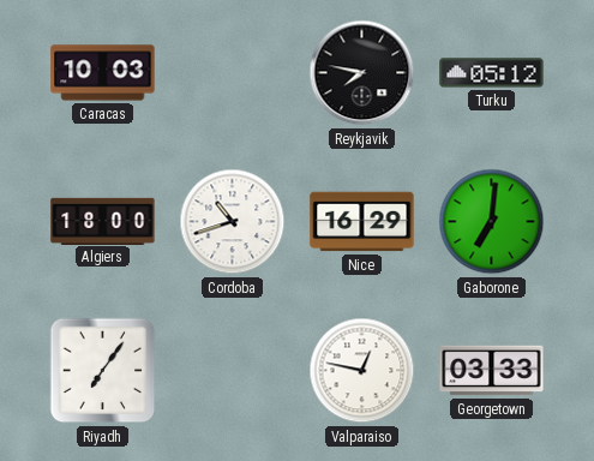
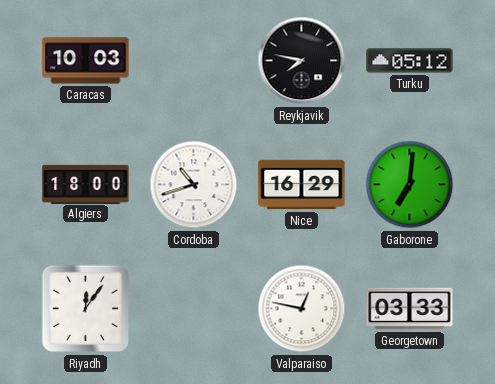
Riyadh: 7:06 -> 12:06 (86, 309)
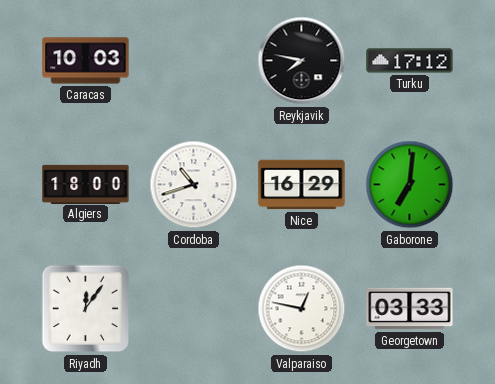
Turku: 05:12 -> 17:12 (410, 61)
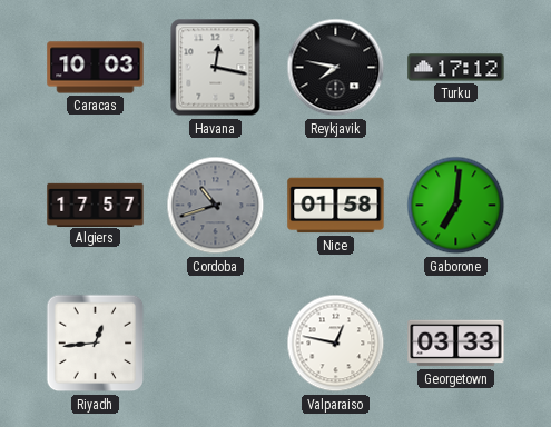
Havana: none -> 12:17 (216, 68)
Algiers: 18:00 -> 17:57 (96, 205)
Cordoba dial: white -> grey (216, 206)
Nice: 16:29 -> 01:58 (336, 206)
Riyadh: 12:06 -> 12:44 (96, 344)
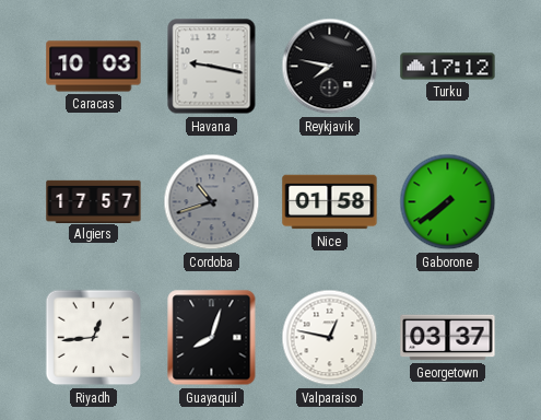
Havana: 12:17 -> 9:17 (212, 67)
Gaborone: 7:01 -> 7:39 (448, 202)
Guayaquil: none -> 8:03 (212, 338)
Georgetown: 03:33 -> 03:37 (448, 338)
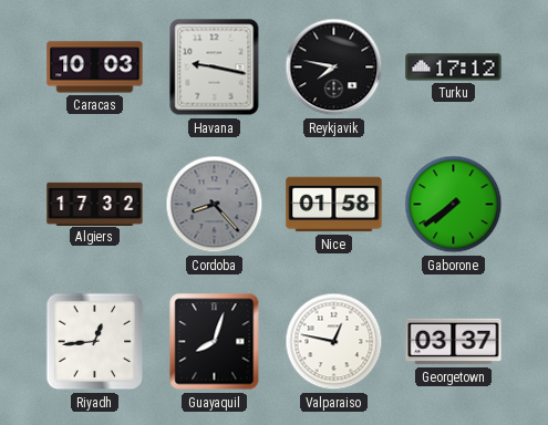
Algiers: 17:57 -> 17:32 (95, 204)
Cordoba: 10:42 -> 8:23 (215, 205)
